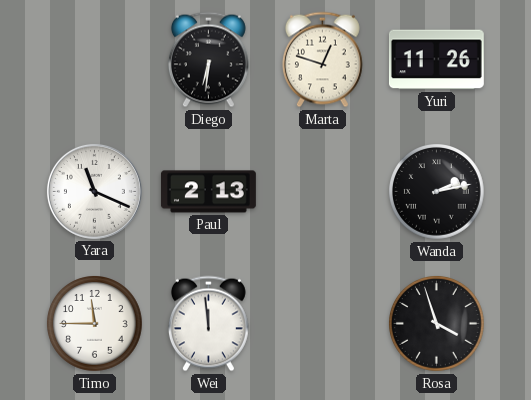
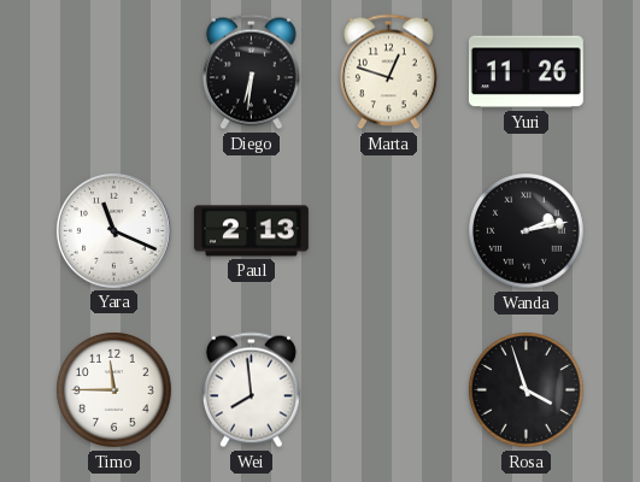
Wei: 11:59 -> 7:59 (251, 390)
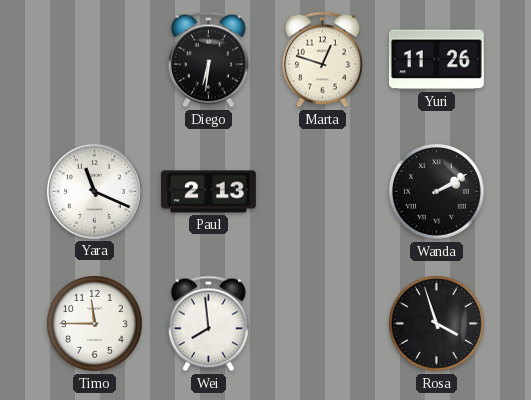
Wanda: 2:13 -> 2:10 (437, 192)
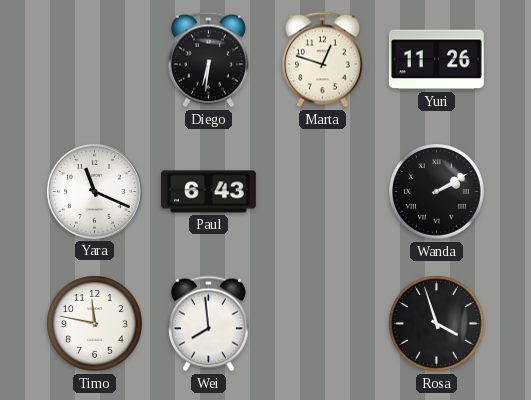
Paul: 2:13 -> 6:43 (208, 192)
Timo: 11:45 -> 11:47 (95, 324)
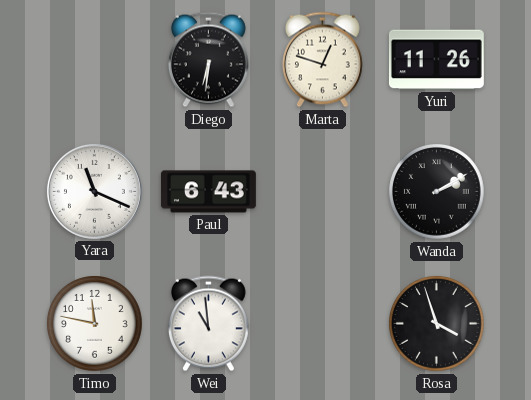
Wei: 7:59 -> 10:59 (208, 324)
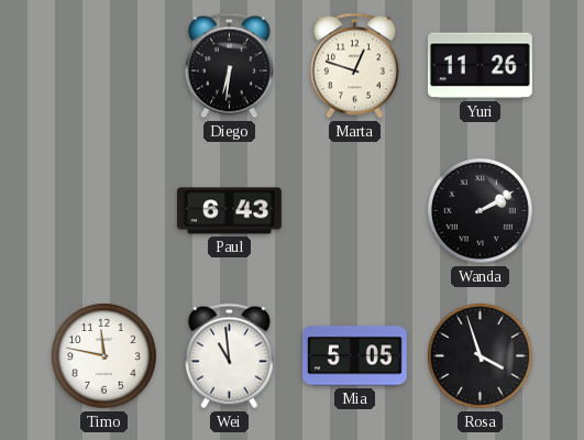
Yara: 11:19 -> none (94, 191)
Mia: none -> 5:05 (354, 356)
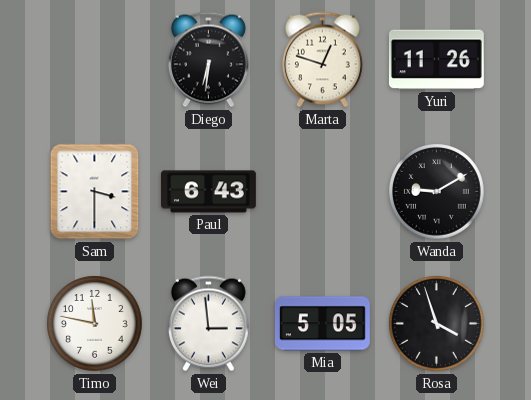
Sam: none -> 3:30 (95, 192)
Wanda: 2:10 -> 9:10 (437, 192)
Wei: 10:59 -> 2:59 (208, 324)
